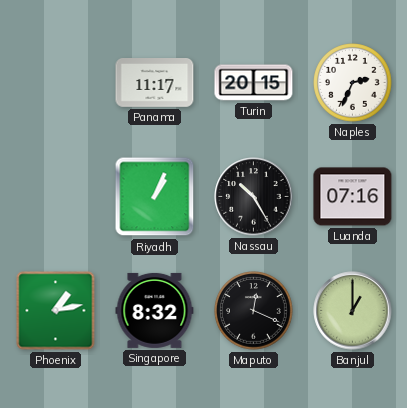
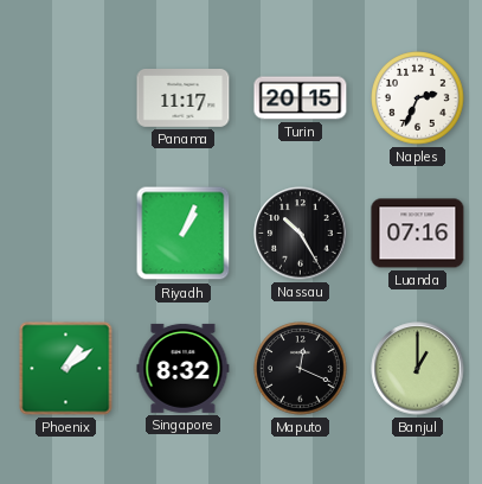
Phoenix: 1:13 -> 1:09 (66, 369)
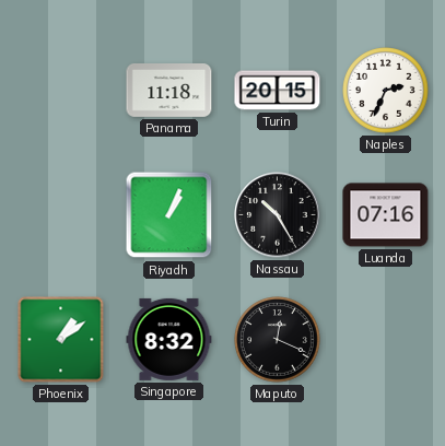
Panama: 11:17 -> 11:18 (169, 91)
Banjul: 1:00 -> none (418, 369)
